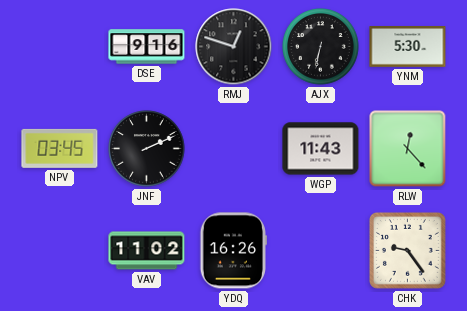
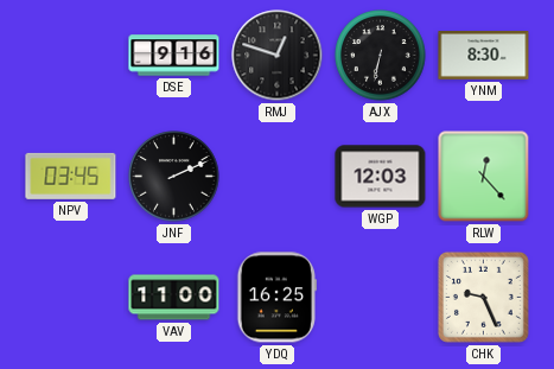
YNM: 5:30 -> 8:30 (484, 56)
WGP: 11:43 -> 12:03 (381, 177)
VAV: 11:02 -> 11:00 (174, 298)
YDQ: 16:26 -> 16:25 (276, 298)
CHK: 9:24 -> 9:26 (483, 297)
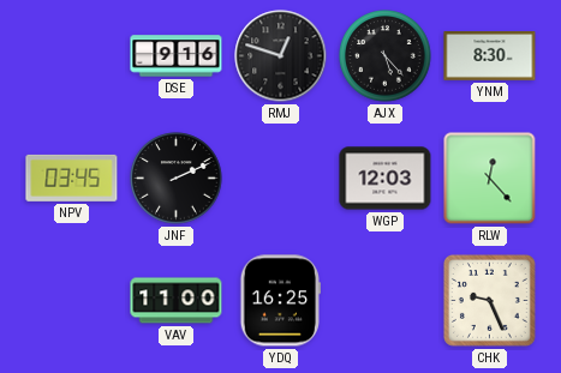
AJX: 6:32 -> 5:23 (386, 56)
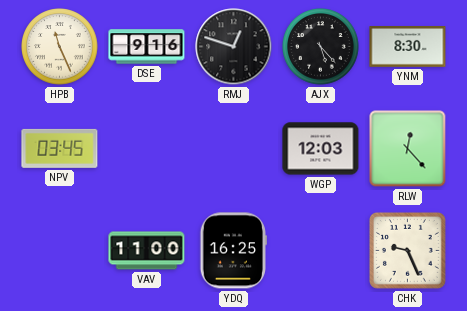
HPB: none -> 11:26 (60, 47)
JNF: 2:11 -> none (177, 179)
